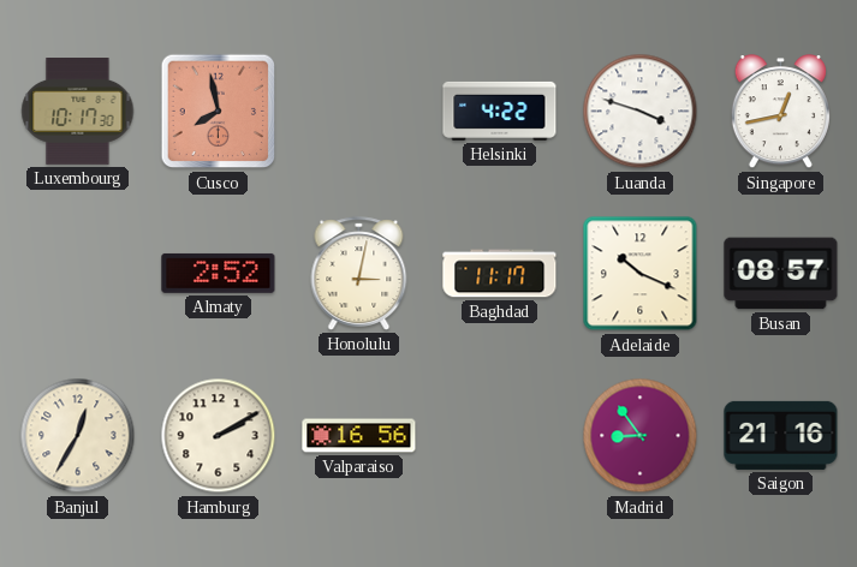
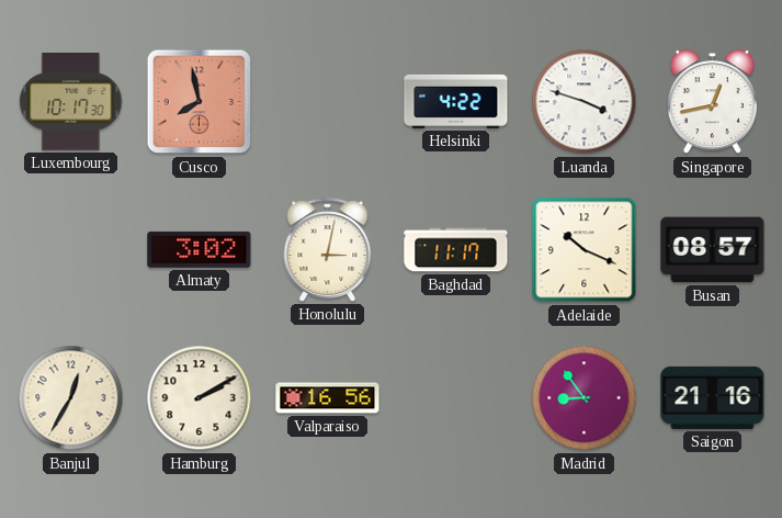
Almaty: 2:52 -> 3:02 (200, 249)
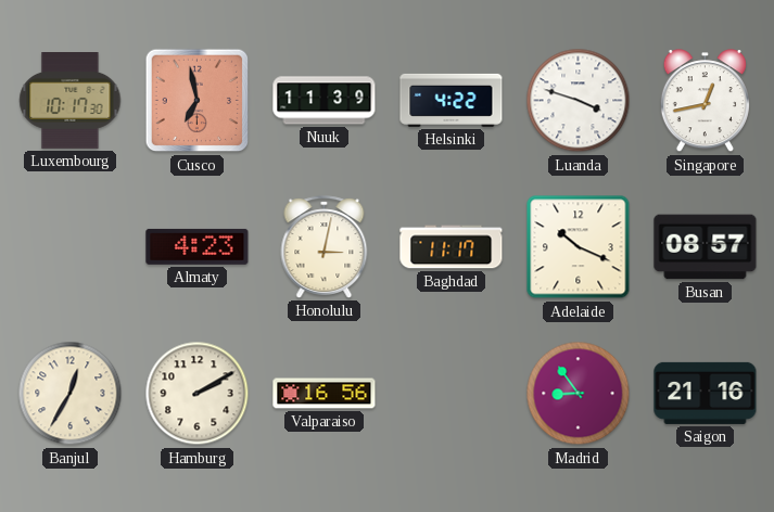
Cusco: 7:58 -> 6:58 (198, 101)
Nuuk: none -> 11:39 (325, 101)
Almaty: 3:02 -> 4:23 (198, 246)
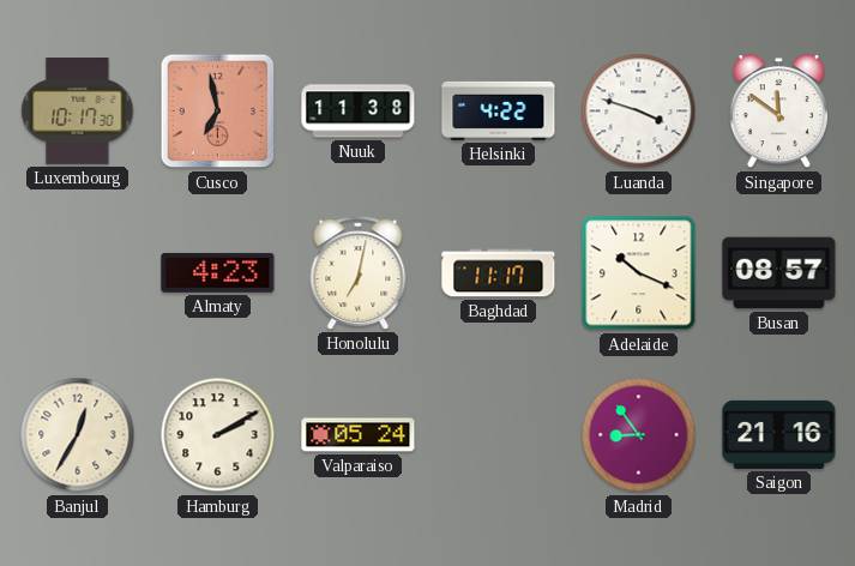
Nuuk: 11:39 -> 11:38 (359, 112)
Singapore: 12:43 -> 11:51 (778, 112)
Honolulu: 3:02 -> 7:02 (359, 273)
Valparaiso: 16:56 -> 05:24 (359, 435)
